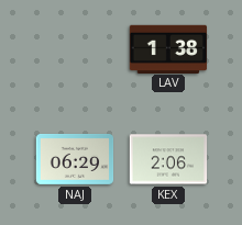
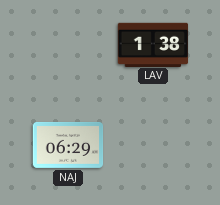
KEX: 2:06 -> none (168, 159)
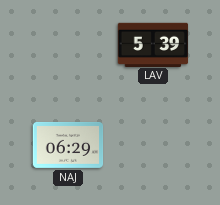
LAV: 1:38 -> 5:39 (153, 44)
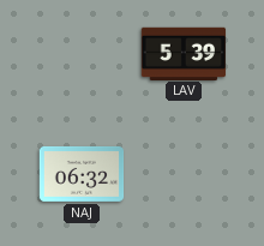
NAJ: 06:29 -> 06:32 (82, 174)
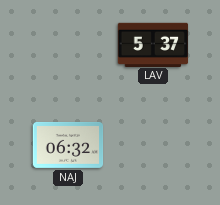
LAV: 5:39 -> 5:37 (153, 44)
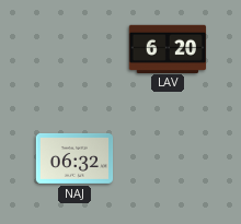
LAV: 5:37 -> 6:20 (168, 48)
